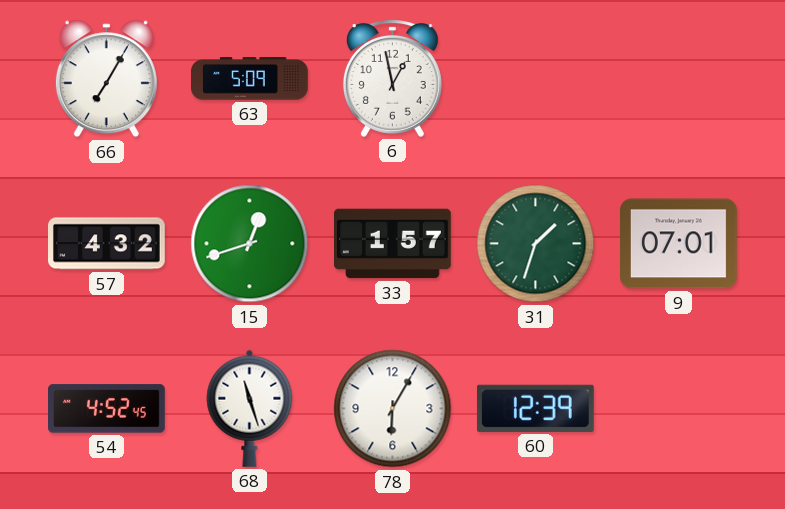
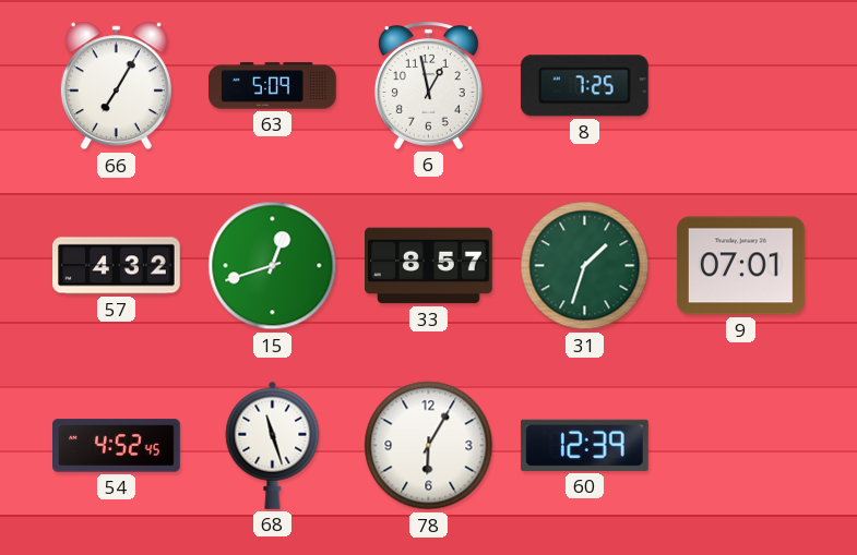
8: none -> 7:25 (584, 86)
33: 1:57 -> 8:57 (429, 266)
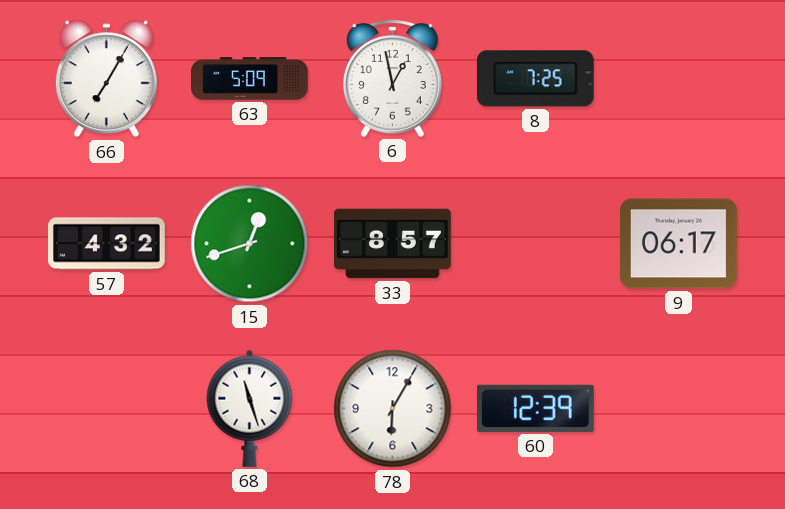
31: 1:33 -> none (585, 266)
9: 07:01 -> 06:17 (678, 244)
54: 4:52 -> none (117, 446)
